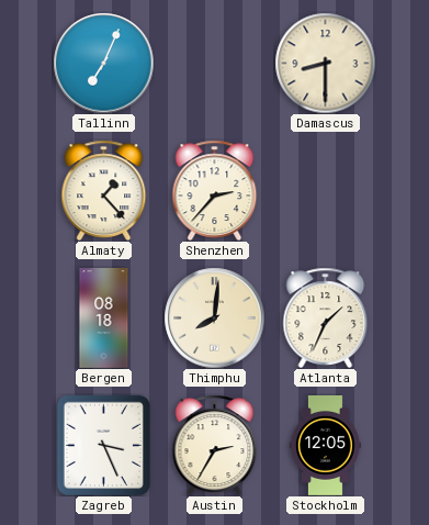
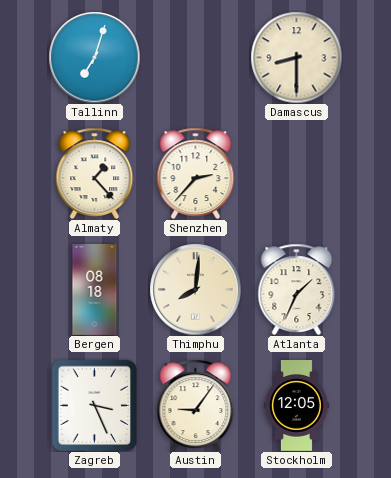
Tallinn: 7:04 -> 7:03 (94, 57)
Austin: 2:35 -> 9:06 (196, 405)
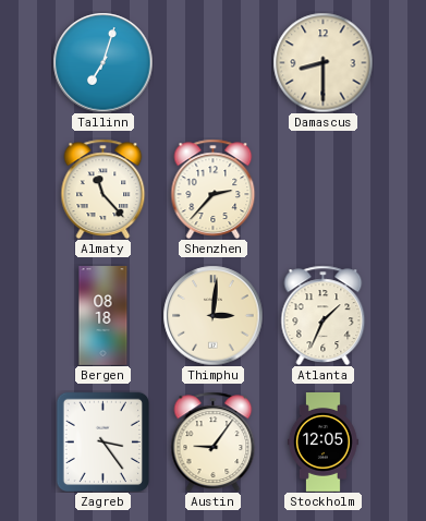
Almaty: 1:23 -> 11:23 (104, 189)
Thimphu: 8:01 -> 3:01 (212, 315)
Zagreb: 3:26 -> 3:24 (102, 441)
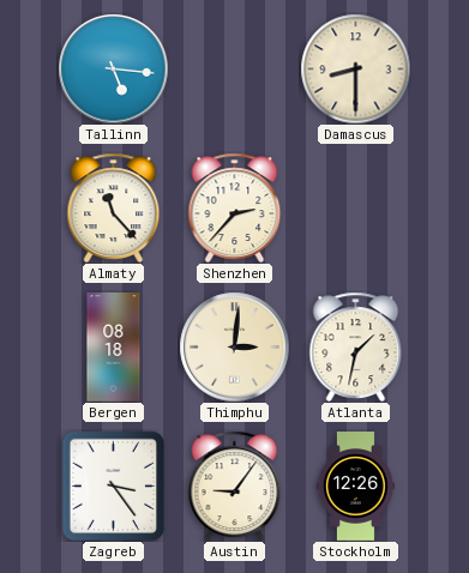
Tallinn: 7:03 -> 5:16 (113, 68)
Atlanta: 1:34 -> 1:32 (356, 346)
Stockholm: 12:05 -> 12:26 (355, 487)
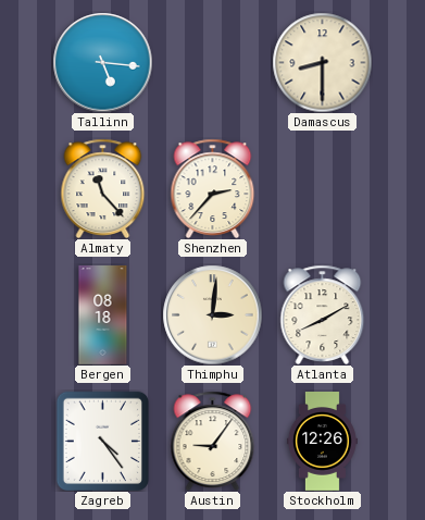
Atlanta: 1:32 -> 8:10 (323, 314)
Zagreb: 3:24 -> 4:24 (102, 441)
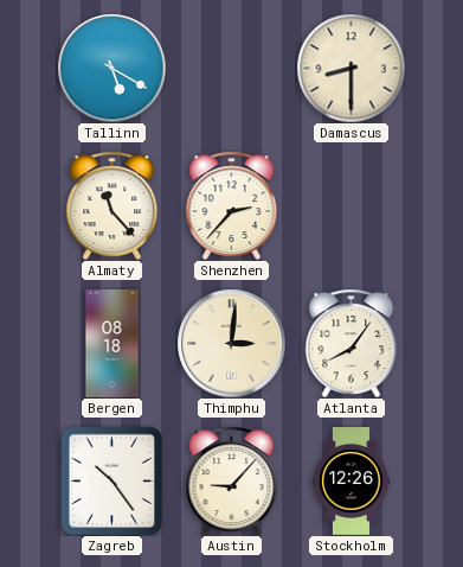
Tallinn: 5:16 -> 5:20 (111, 68)
Atlanta: 8:10 -> 8:06 (352, 343)
Zagreb: 4:24 -> 10:24 (111, 480)
Austin: 9:06 -> 9:07 (232, 480)
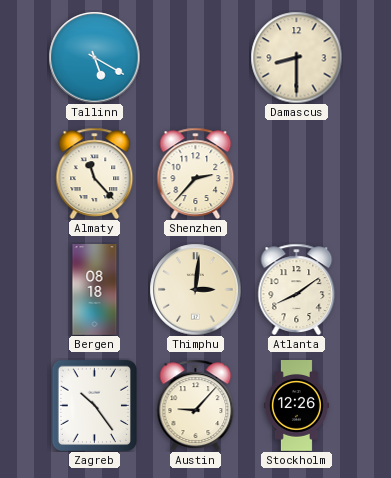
Atlanta: 8:06 -> 8:09 (297, 289)
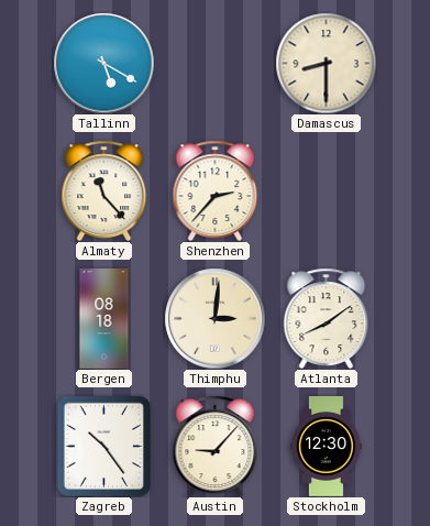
Stockholm: 12:26 -> 12:30 (326, 447)
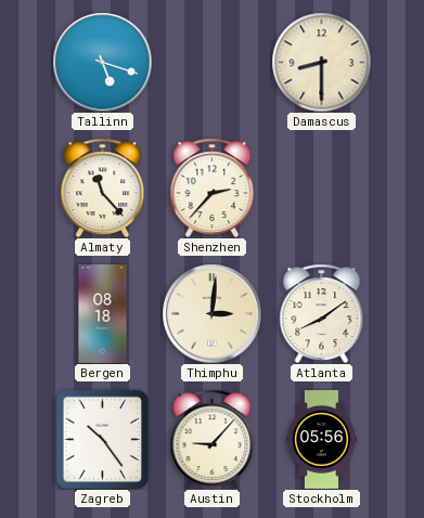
Tallinn: 5:20 -> 5:18 (102, 62)
Stockholm: 12:30 -> 05:56 (321, 440)
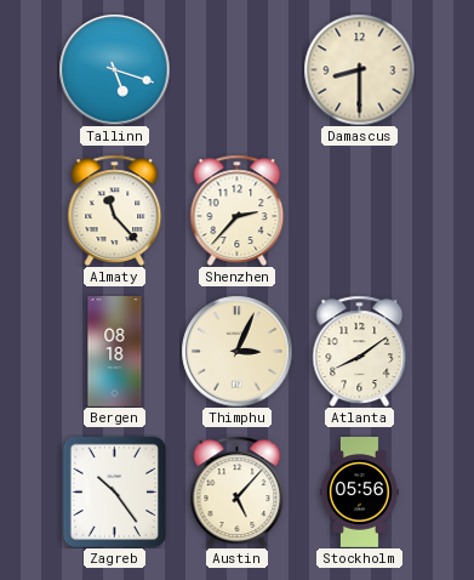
Thimphu: 3:01 -> 3:04 (236, 351)
Austin: 9:07 -> 5:07 (238, 491)
